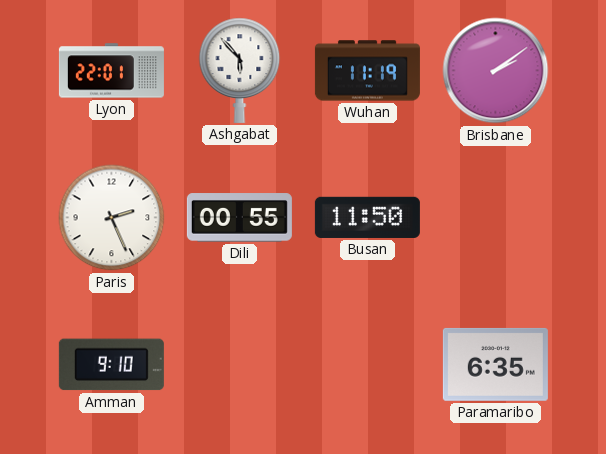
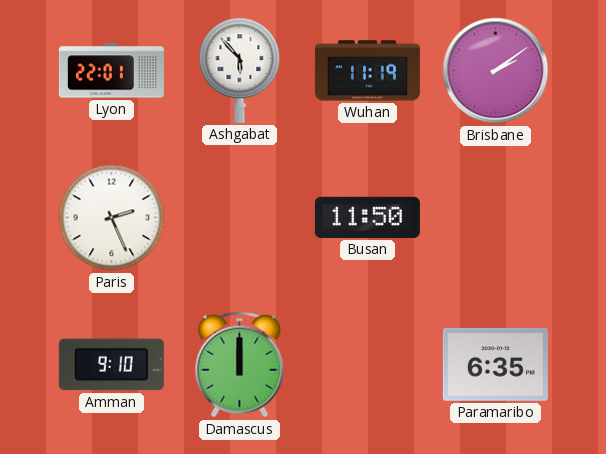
Dili: 00:55 -> none (239, 218)
Damascus: none -> 12:00 (240, 365)
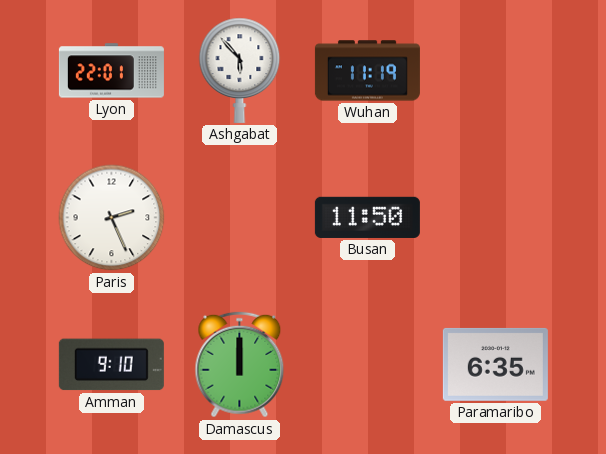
Brisbane: 2:09 -> none (496, 71)
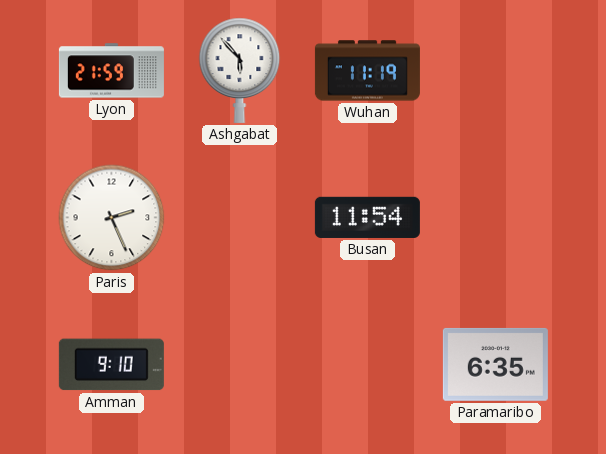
Lyon: 22:01 -> 21:59 (111, 71)
Busan: 11:50 -> 11:54 (367, 217)
Damascus: 12:00 -> none (240, 365)
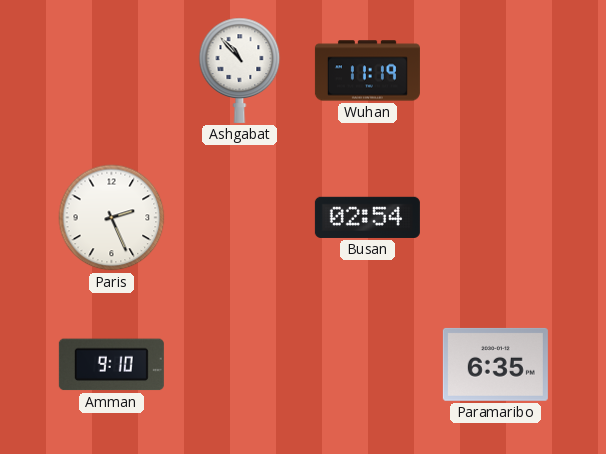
Lyon: 21:59 -> none (111, 71)
Ashgabat: 5:53 -> 10:53 (240, 70)
Busan: 11:54 -> 02:54 (367, 217)
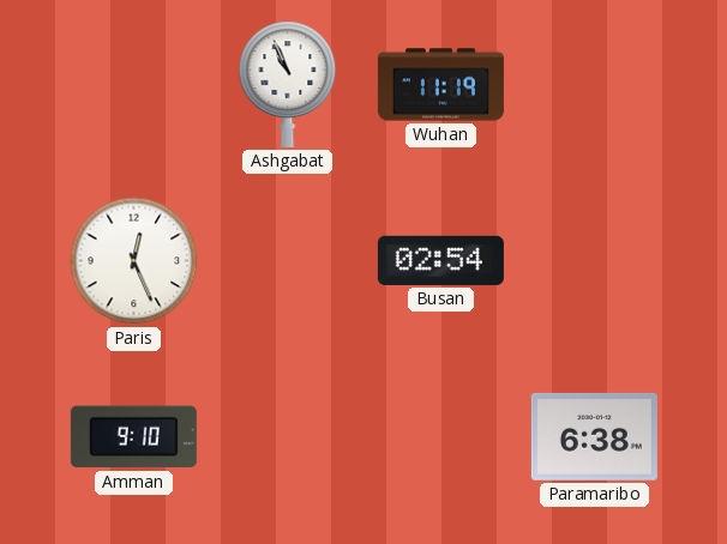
Ashgabat: 10:53 -> 10:56 (288, 84)
Paris: 2:26 -> 12:26 (134, 261)
Paramaribo: 6:35 -> 6:38 (594, 436)
